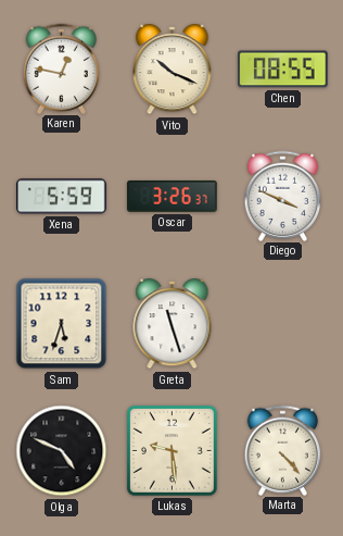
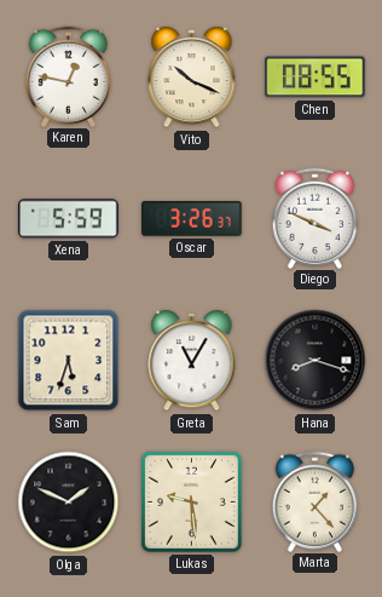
Greta: 11:27 -> 11:05 (192, 362)
Hana: none -> 8:18 (316, 361)
Olga: 4:49 -> 1:49 (69, 503)
Marta: 4:23 -> 1:23 (316, 501)
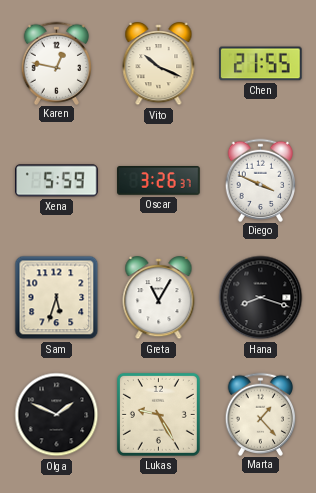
Chen: 08:55 -> 21:55 (261, 64)
Lukas: 9:29 -> 9:25 (158, 414)
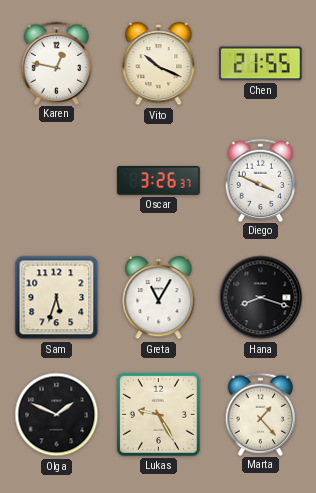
Xena: 5:59 -> none (57, 181)
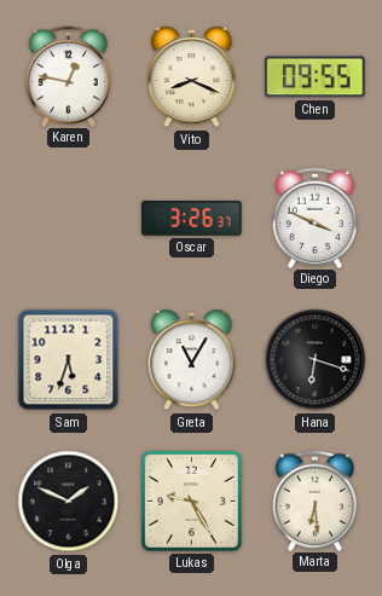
Vito: 10:19 -> 8:19 (192, 79)
Chen: 21:55 -> 09:55 (316, 77)
Hana: 8:18 -> 6:18 (316, 360)
Marta: 1:23 -> 6:29 (316, 500)
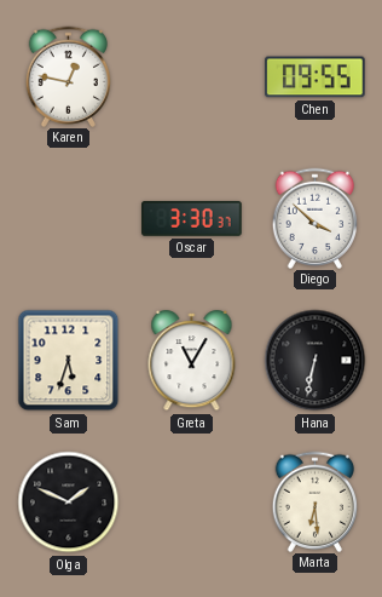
Vito: 8:19 -> none (192, 79)
Oscar: 3:26 -> 3:30 (192, 219)
Diego: 3:49 -> 3:52 (316, 218)
Hana: 6:18 -> 6:32 (316, 361)
Lukas: 9:25 -> none (191, 500)
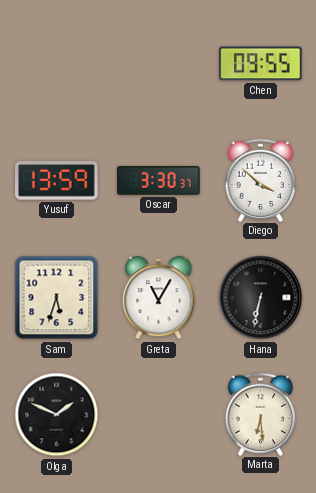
Karen: 12:47 -> none (69, 76)
Yusuf: none -> 13:59 (57, 181)
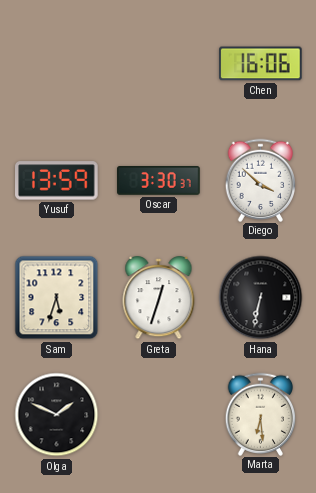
Chen: 09:55 -> 16:06 (261, 64)
Greta: 11:05 -> 12:33 (159, 299)
